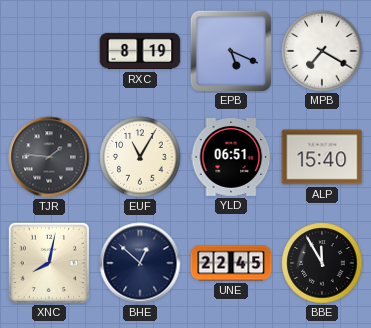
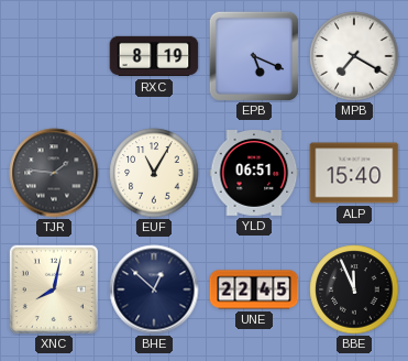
BBE: 11:55 -> 11:56 (354, 289)
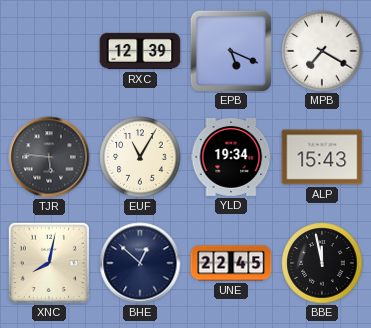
RXC: 8:19 -> 12:39 (140, 51)
TJR: 1:46 -> 5:46 (49, 157)
YLD: 06:51 -> 19:34 (231, 158)
ALP: 15:40 -> 15:43 (322, 157)
BBE: 11:56 -> 11:58 (322, 263)
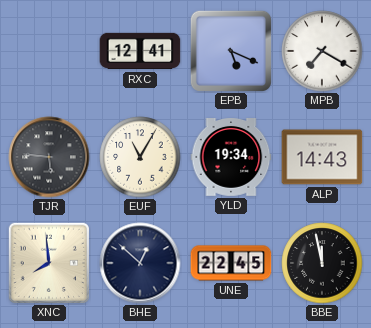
RXC: 12:39 -> 12:41 (140, 51)
ALP: 15:43 -> 14:43 (322, 157)
XNC: 8:02 -> 7:59 (49, 263)
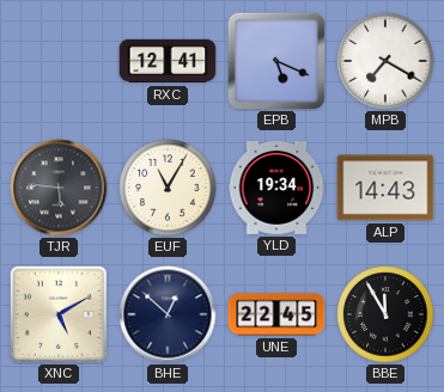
XNC: 7:59 -> 5:10 (59, 314)
BBE: 11:58 -> 11:55 (385, 314)
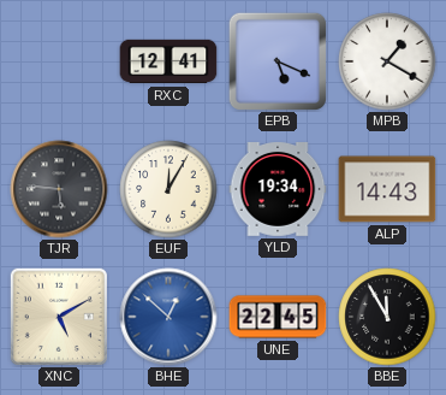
MPB: 7:20 -> 1:20 (387, 61)
EUF: 11:05 -> 12:05 (168, 189)
BHE dial: navy -> blue (168, 317)
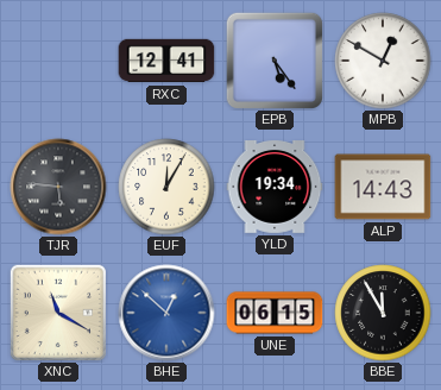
EPB: 5:19 -> 5:24 (273, 59)
MPB: 1:20 -> 12:50 (383, 61)
XNC: 5:10 -> 11:20 (58, 313)
UNE: 22:45 -> 06:15 (275, 313)
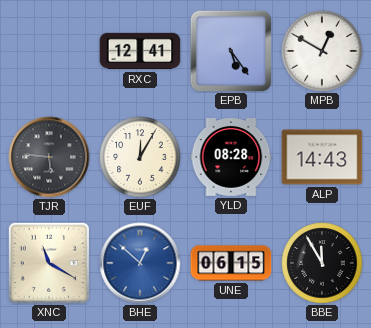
YLD: 19:34 -> 08:28 (231, 158)
